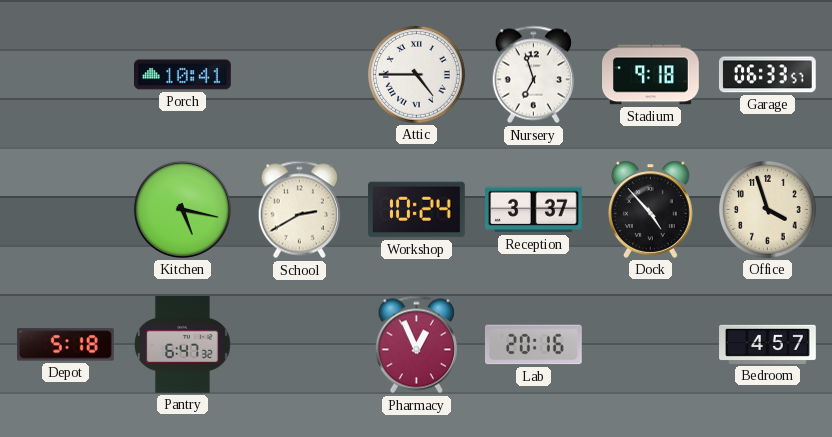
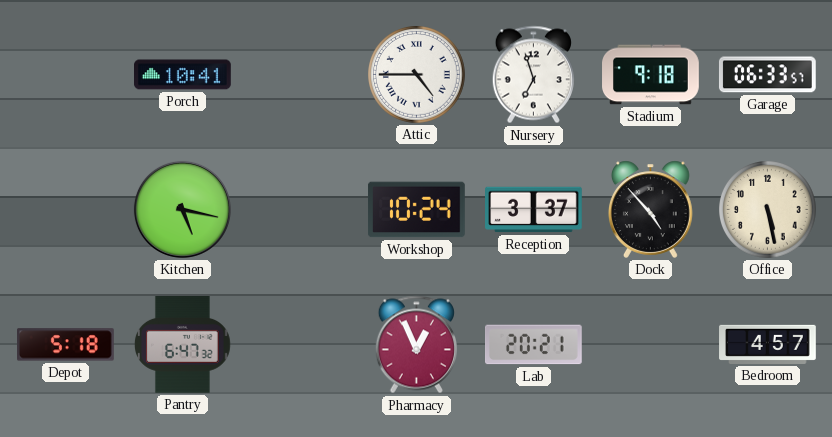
School: 2:40 -> none (299, 210)
Office: 3:57 -> 5:28 (768, 210)
Lab: 20:16 -> 20:21 (534, 345)
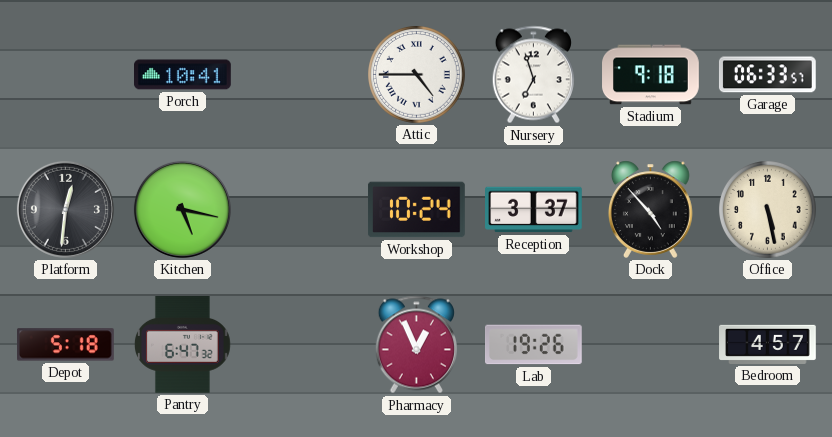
Platform: none -> 12:31 (65, 209)
Lab: 20:21 -> 19:26 (534, 345)
